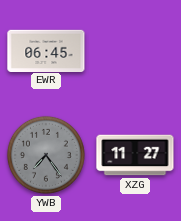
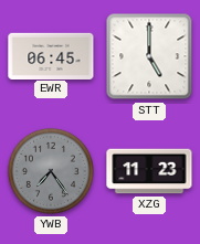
STT: none -> 5:00 (149, 56)
XZG: 11:27 -> 11:23 (149, 171)
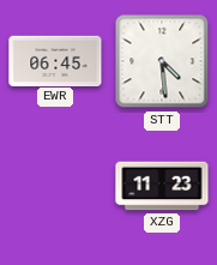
STT: 5:00 -> 4:29 (162, 61)
YWB: 7:24 -> none (51, 171)
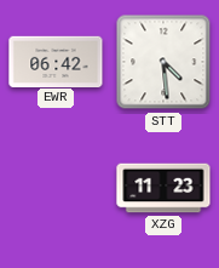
EWR: 06:45 -> 06:42 (56, 61)
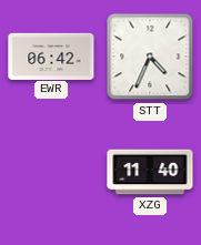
STT: 4:29 -> 4:34 (150, 57)
XZG: 11:23 -> 11:40 (150, 172)
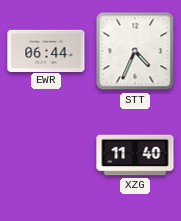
EWR: 06:42 -> 06:44 (46, 50)
